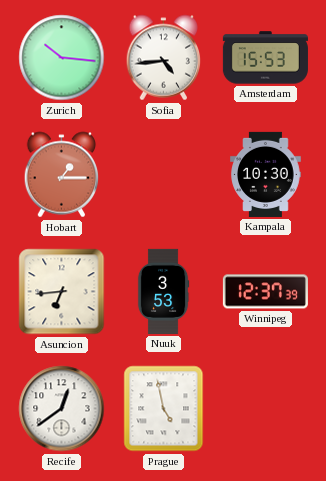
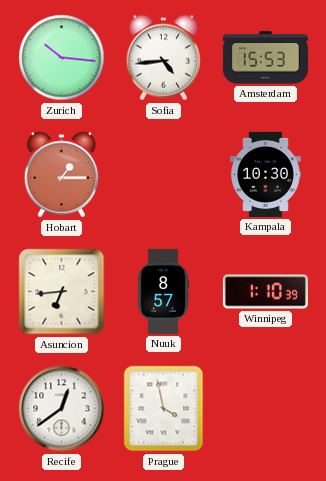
Nuuk: 3:53 -> 8:57 (163, 291)
Winnipeg: 12:37 -> 1:10 (265, 292)
Prague: 4:58 -> 3:58 (164, 409)
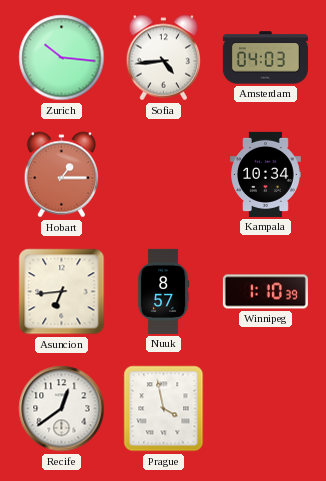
Amsterdam: 15:53 -> 04:03 (265, 58)
Kampala: 10:30 -> 10:34 (266, 174)
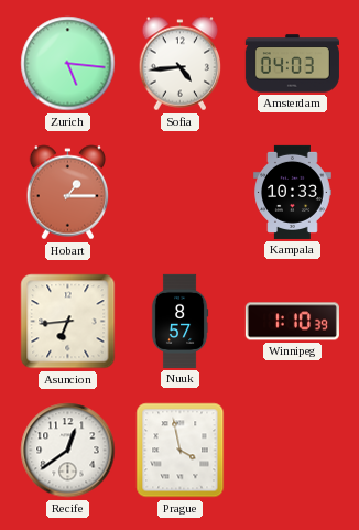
Zurich: 10:16 -> 5:16 (68, 64)
Kampala: 10:34 -> 10:33 (293, 192)
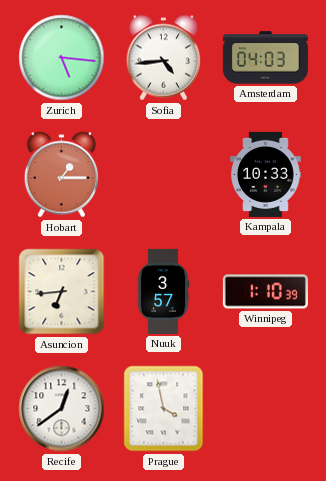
Nuuk: 8:57 -> 3:57 (163, 291)
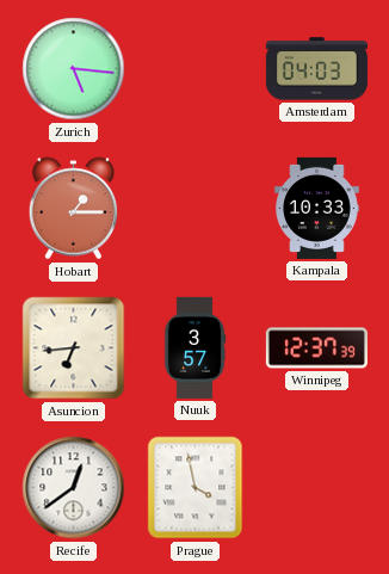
Sofia: 4:44 -> none (164, 58)
Winnipeg: 1:10 -> 12:37 (316, 348)
